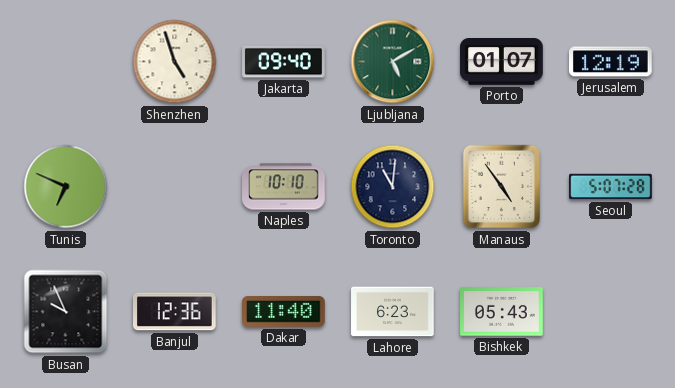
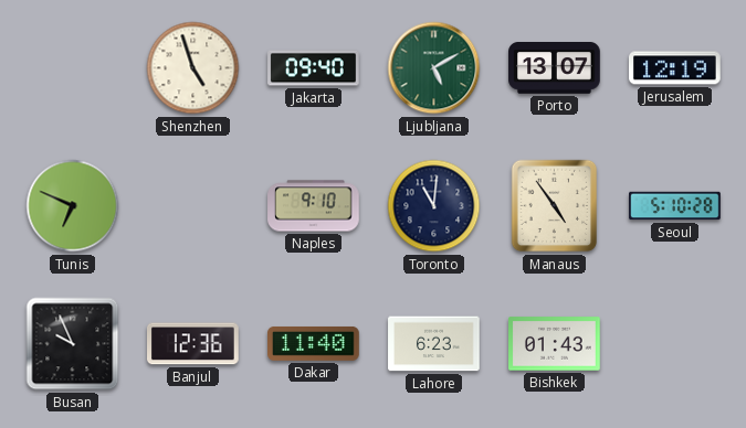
Porto: 01:07 -> 13:07 (555, 68)
Naples: 10:10 -> 9:10 (314, 206)
Seoul: 5:07 -> 5:10 (675, 206)
Bishkek: 05:43 -> 01:43 (555, 344)
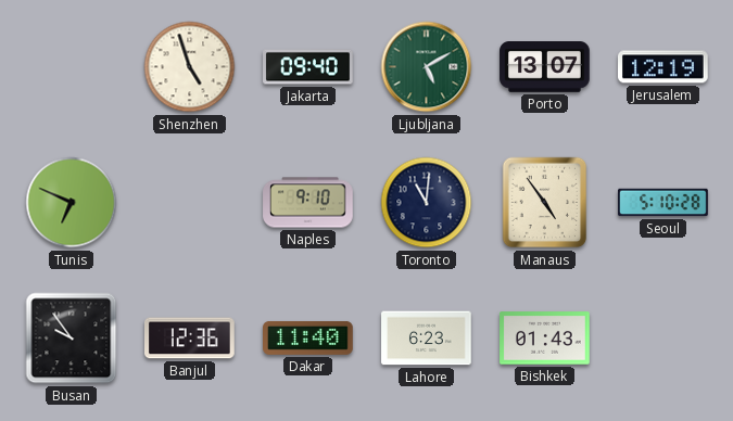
Busan: 9:56 -> 9:54 (72, 339)
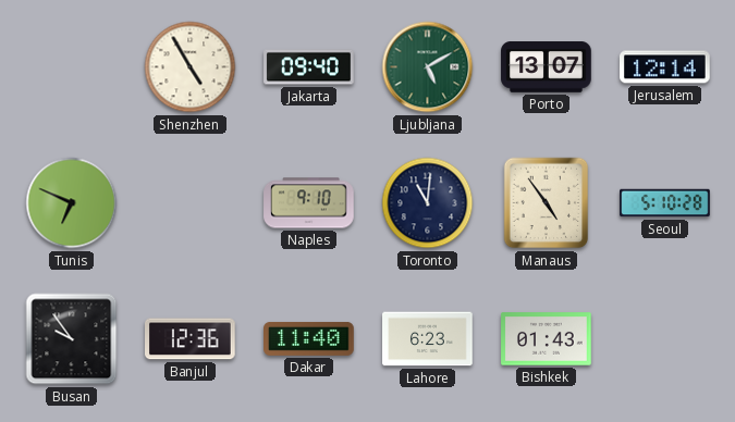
Shenzhen: 4:57 -> 4:55 (191, 67)
Jerusalem: 12:19 -> 12:14 (665, 67)
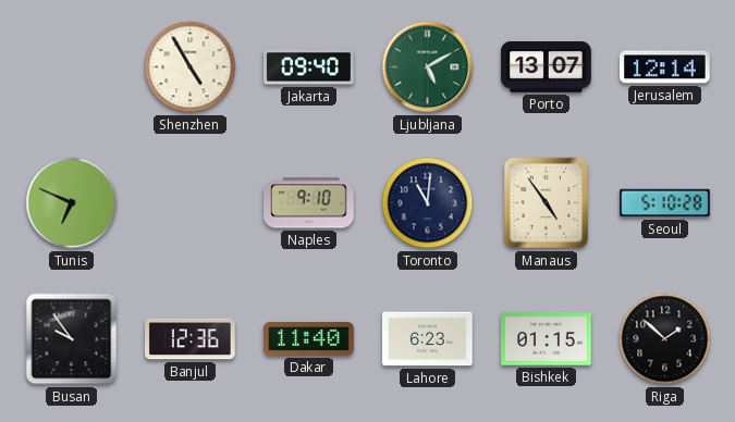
Bishkek: 01:43 -> 01:15 (547, 339)
Riga: none -> 1:52 (665, 339)
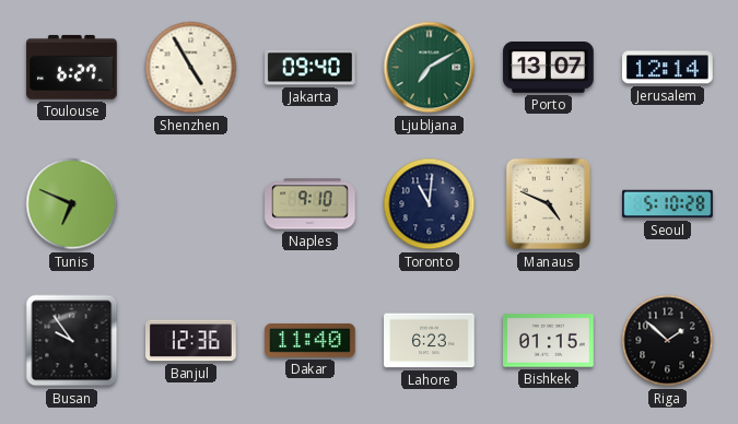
Toulouse: none -> 6:27 (72, 68)
Ljubljana: 5:10 -> 7:10 (430, 68)
Manaus: 4:54 -> 4:49 (549, 204)
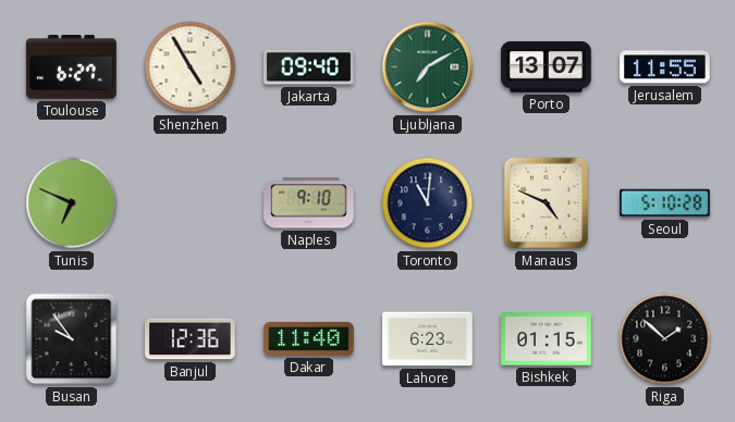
Jerusalem: 12:14 -> 11:55 (665, 67)
